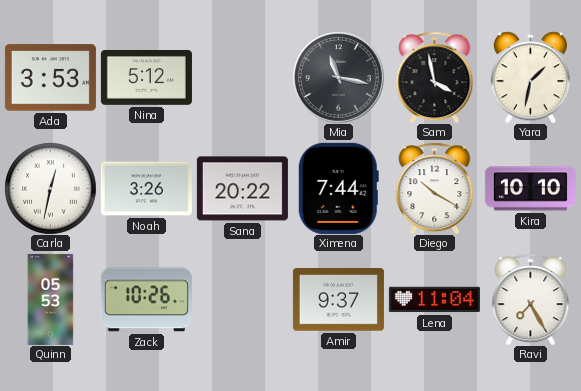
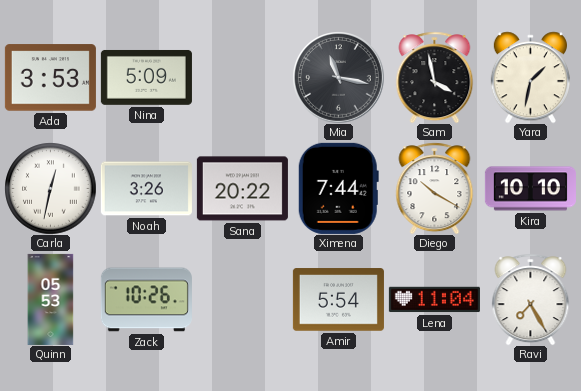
Nina: 5:12 -> 5:09 (146, 77)
Amir: 9:37 -> 5:54 (338, 300)
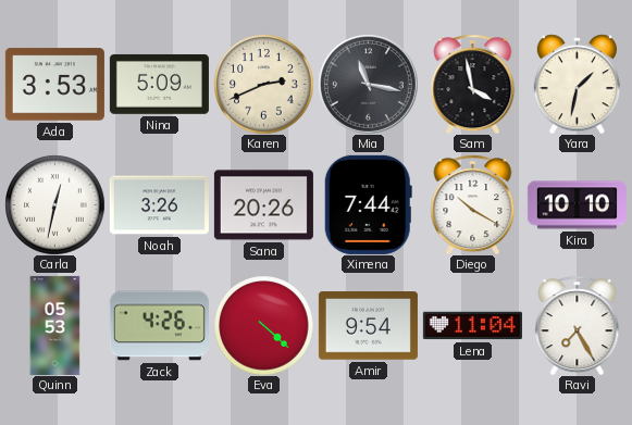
Karen: none -> 2:41 (263, 84)
Sana: 20:22 -> 20:26 (263, 205)
Zack: 10:26 -> 4:26 (159, 326)
Eva: none -> 4:22 (263, 325)
Amir: 5:54 -> 9:54 (368, 326)
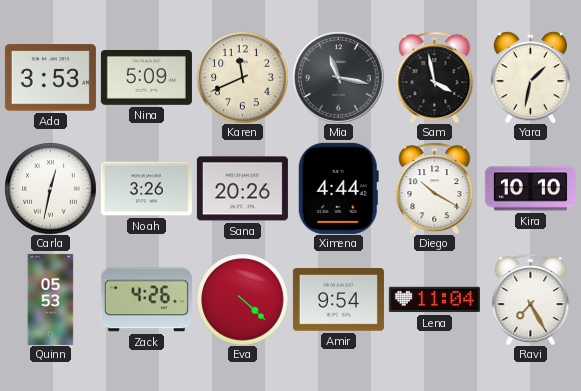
Karen: 2:41 -> 11:41 (242, 77)
Ximena: 7:44 -> 4:44 (338, 188)
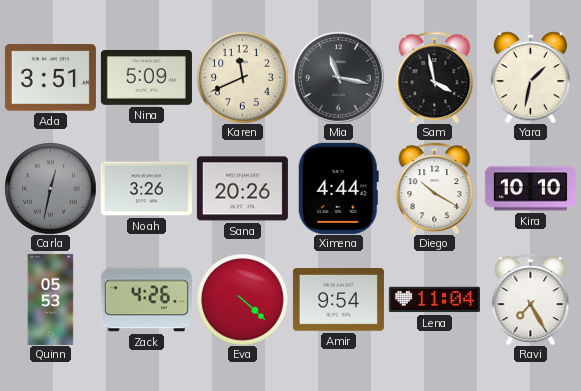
Ada: 3:53 -> 3:51 (50, 78)
Carla dial: white -> grey (50, 188)
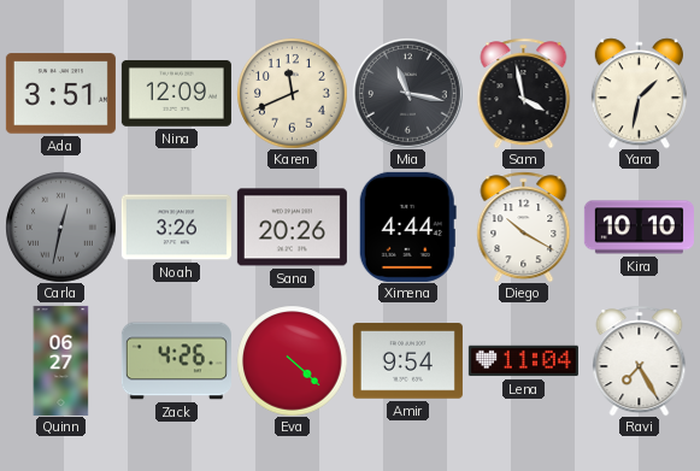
Nina: 5:09 -> 12:09 (176, 93)
Quinn: 05:53 -> 06:27 (61, 360)
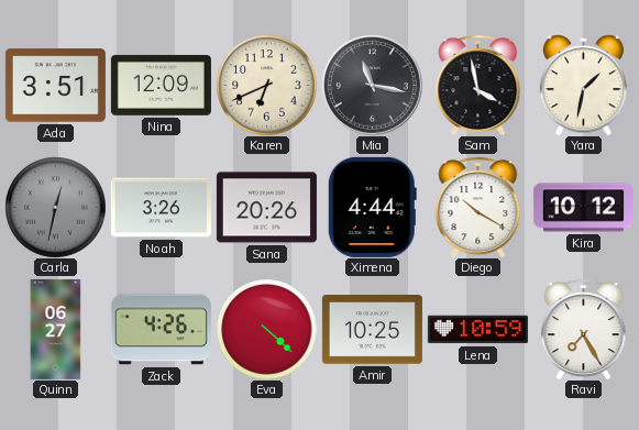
Karen: 11:41 -> 6:41 (266, 85)
Kira: 10:10 -> 10:12 (583, 208)
Amir: 9:54 -> 10:25 (372, 330)
Lena: 11:04 -> 10:59 (477, 330)
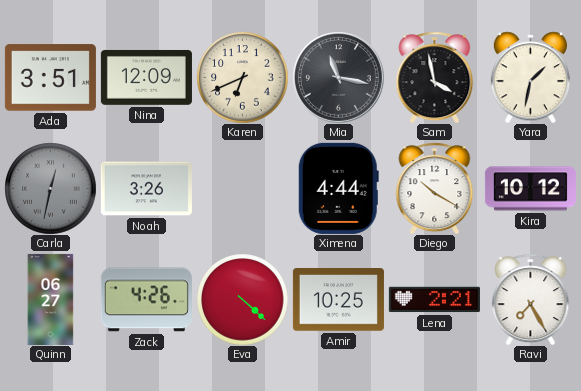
Sana: 20:26 -> none (266, 208)
Lena: 10:59 -> 2:21 (434, 300)
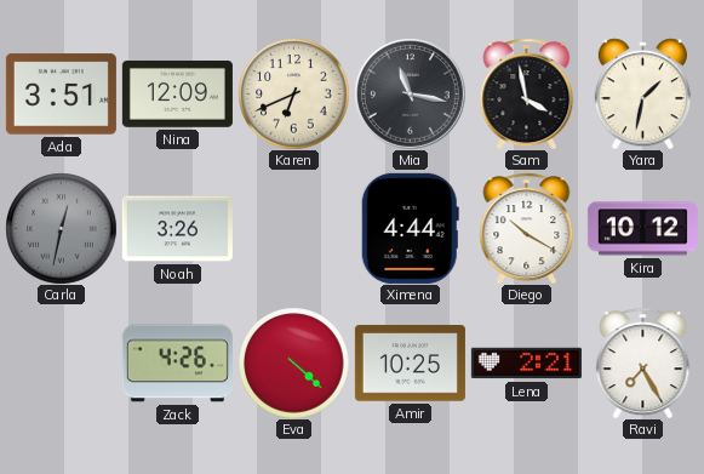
Quinn: 06:27 -> none (51, 299)
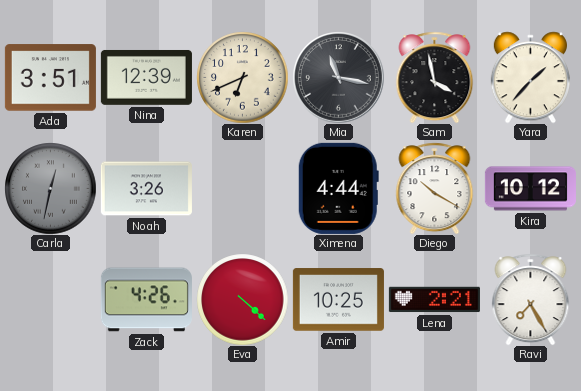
Nina: 12:09 -> 12:39 (146, 77)
Yara: 1:32 -> 1:37 (530, 77)
